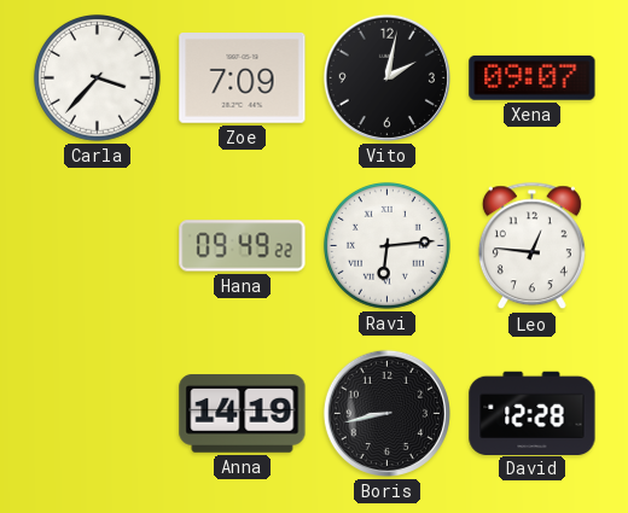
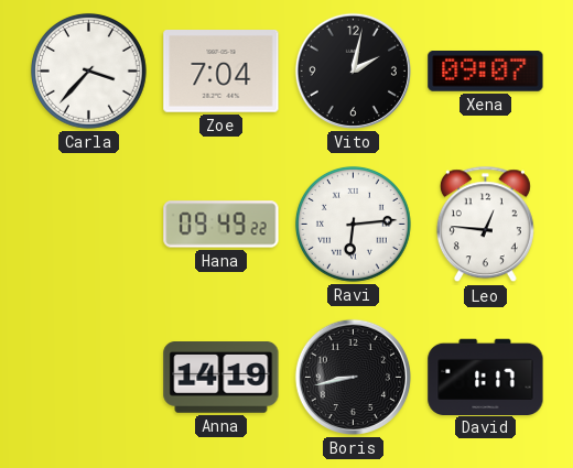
Zoe: 7:09 -> 7:04 (221, 72)
David: 12:28 -> 1:17 (486, 377)
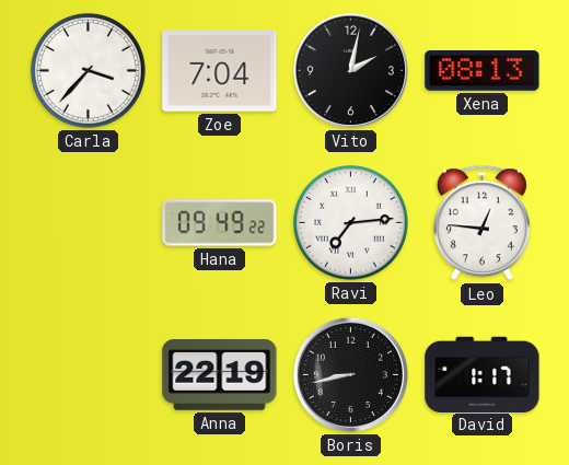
Xena: 09:07 -> 08:13 (483, 71)
Ravi: 6:14 -> 7:14 (350, 222)
Anna: 14:19 -> 22:19 (220, 375)
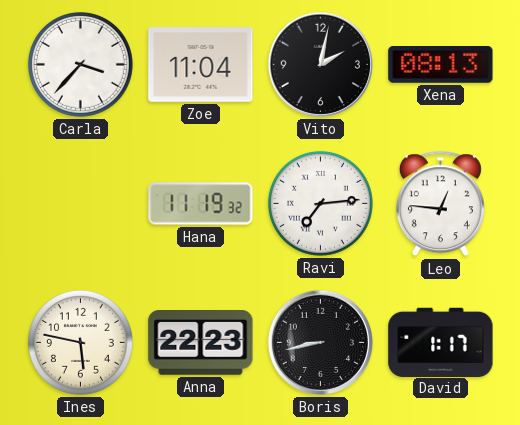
Zoe: 7:04 -> 11:04 (201, 65)
Hana: 09:49 -> 11:19 (201, 204)
Ines: none -> 5:47 (80, 342)
Anna: 22:19 -> 22:23 (201, 343)
